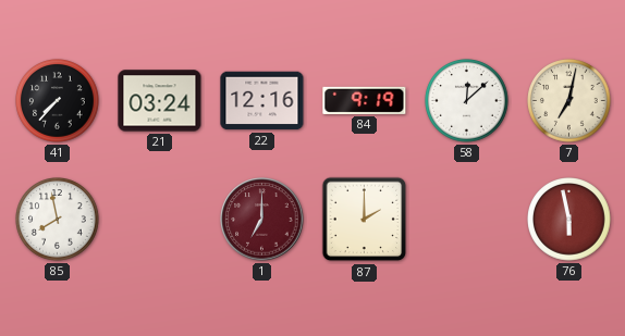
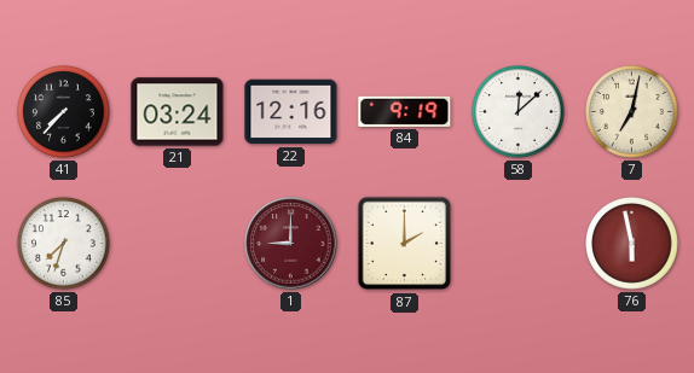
85: 7:58 -> 7:33 (64, 244)
1: 7:00 -> 9:00 (291, 244)
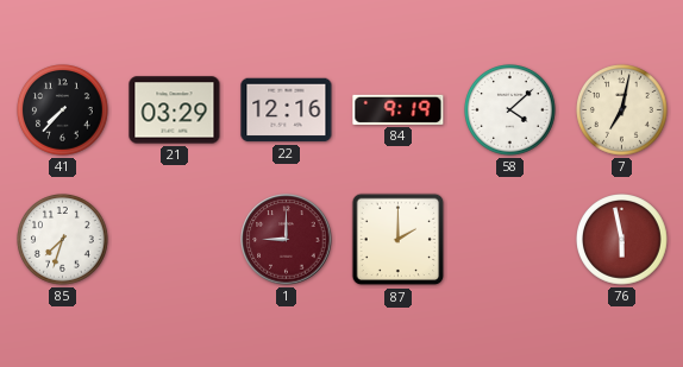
21: 03:24 -> 03:29 (175, 110)
58: 12:08 -> 4:08 (510, 110)
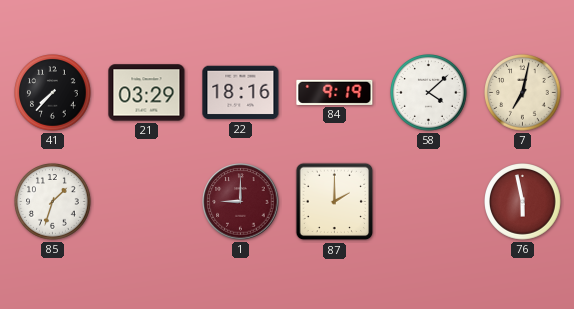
22: 12:16 -> 18:16 (241, 93)
85: 7:33 -> 1:33 (53, 202)
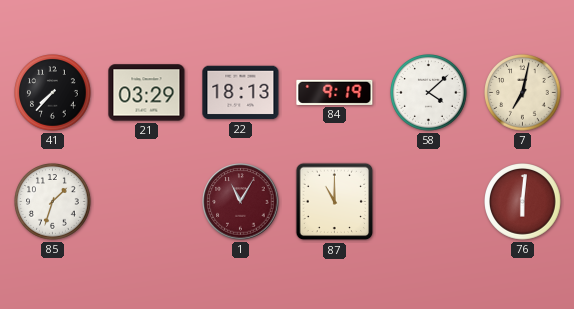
22: 18:16 -> 18:13 (241, 93)
1: 9:00 -> 11:05 (241, 202)
87: 2:00 -> 11:00 (335, 202)
76: 5:58 -> 6:01 (523, 202)
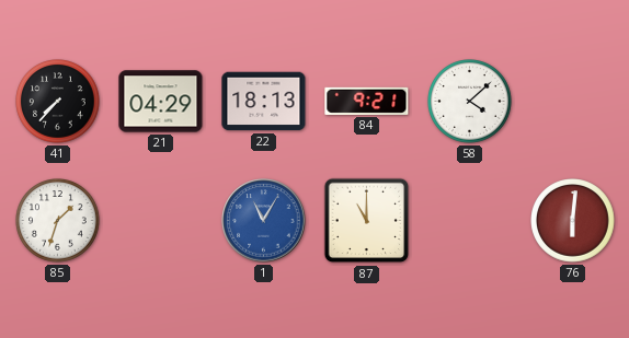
21: 03:29 -> 04:29 (161, 102)
84: 9:19 -> 9:21 (367, 101)
7: 7:02 -> none (523, 93)
1 dial: burgundy -> blue (264, 221)
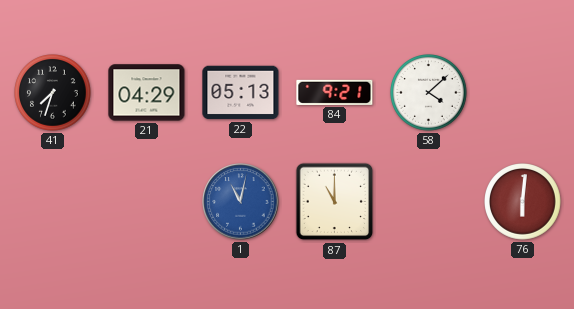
41: 7:37 -> 7:33 (53, 93)
22: 18:13 -> 05:13 (241, 93)
85: 1:33 -> none (58, 221)
1: 11:05 -> 11:02 (241, 202)
